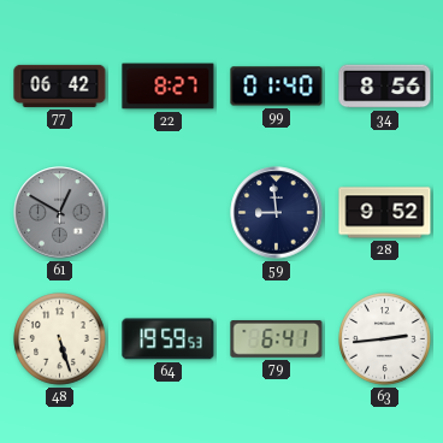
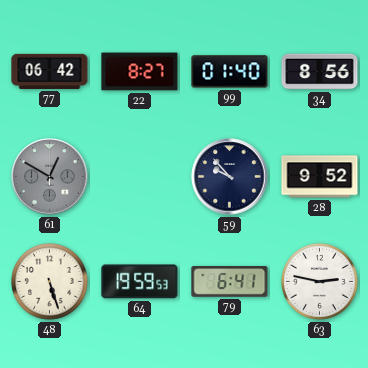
59: 8:59 -> 9:53 (230, 177)
63: 2:44 -> 2:47 (320, 282)
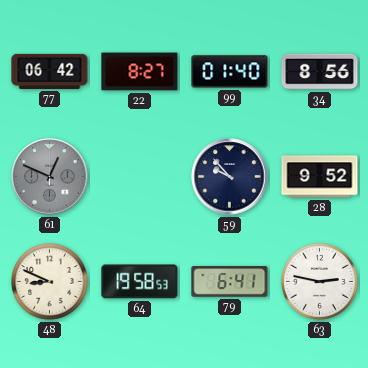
61: 12:50 -> 12:49 (50, 177)
48: 5:27 -> 8:49 (50, 282)
64: 19:59 -> 19:58 (140, 282)
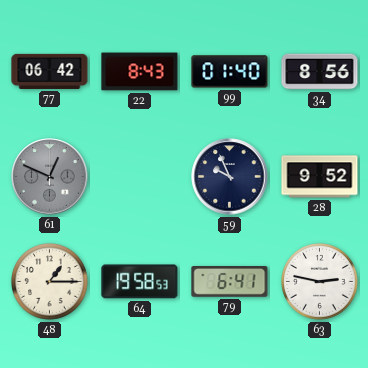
22: 8:27 -> 8:43 (140, 72)
59: 9:53 -> 9:56 (230, 177)
48: 8:49 -> 1:15 (50, 282)
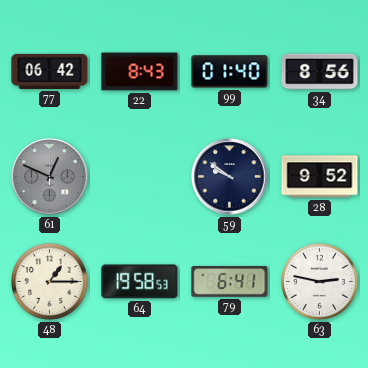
59: 9:56 -> 9:51 (230, 177)
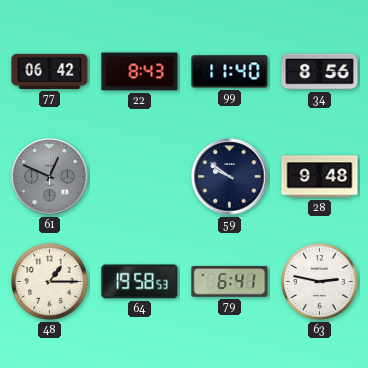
99: 01:40 -> 11:40 (230, 72)
28: 9:52 -> 9:48 (320, 177)
